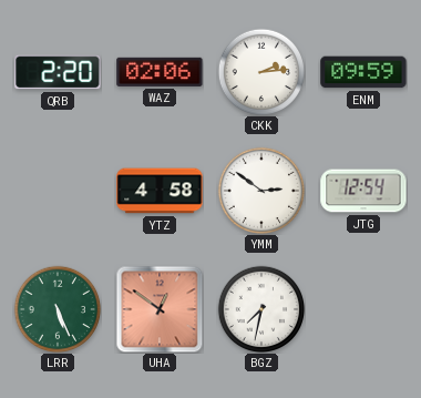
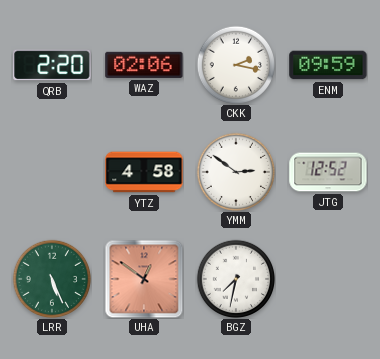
CKK: 2:14 -> 2:17 (236, 65)
JTG: 12:54 -> 12:52 (328, 172)
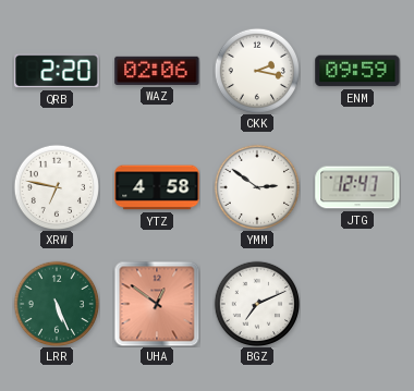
XRW: none -> 6:47 (57, 187)
JTG: 12:52 -> 12:47 (357, 187)
BGZ: 7:32 -> 7:11 (257, 304)
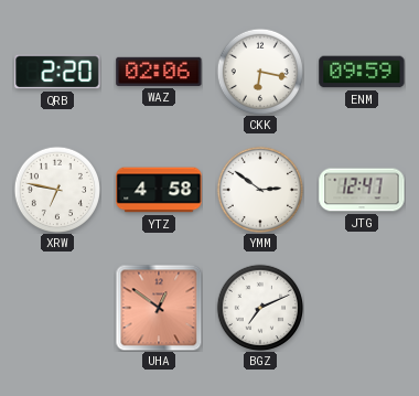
CKK: 2:17 -> 6:17 (260, 72)
LRR: 5:26 -> none (57, 304)
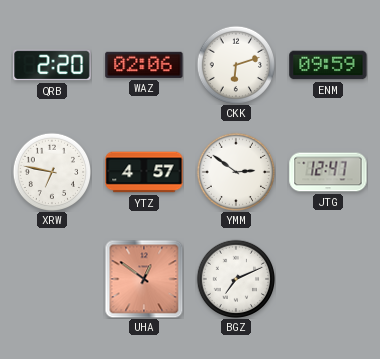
CKK: 6:17 -> 6:12 (236, 65)
YTZ: 4:58 -> 4:57 (144, 172)
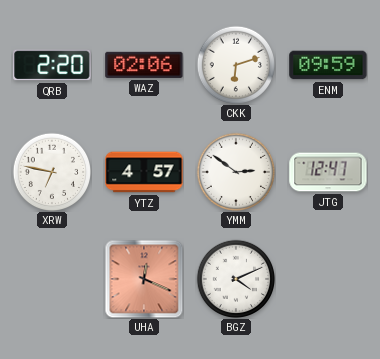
UHA: 12:51 -> 12:19 (144, 279)
BGZ: 7:11 -> 4:11 (236, 279)
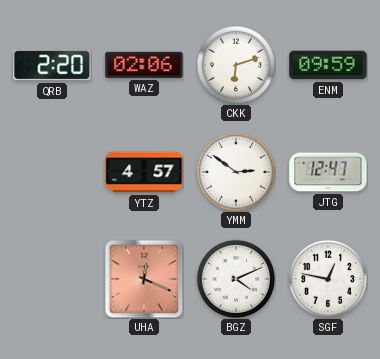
XRW: 6:47 -> none (52, 172)
SGF: none -> 12:47 (328, 279)
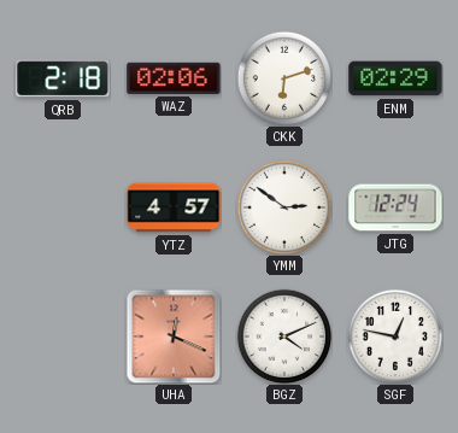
QRB: 2:20 -> 2:18 (63, 78)
ENM: 09:59 -> 02:29 (395, 78)
JTG: 12:47 -> 12:24 (395, 207)
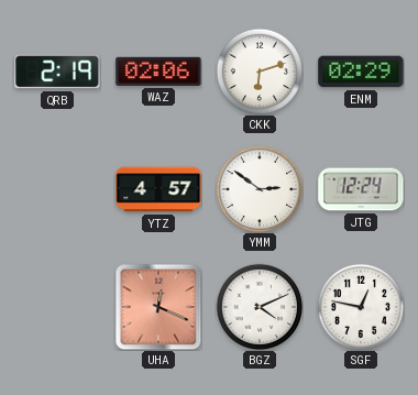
QRB: 2:18 -> 2:19 (57, 72)
